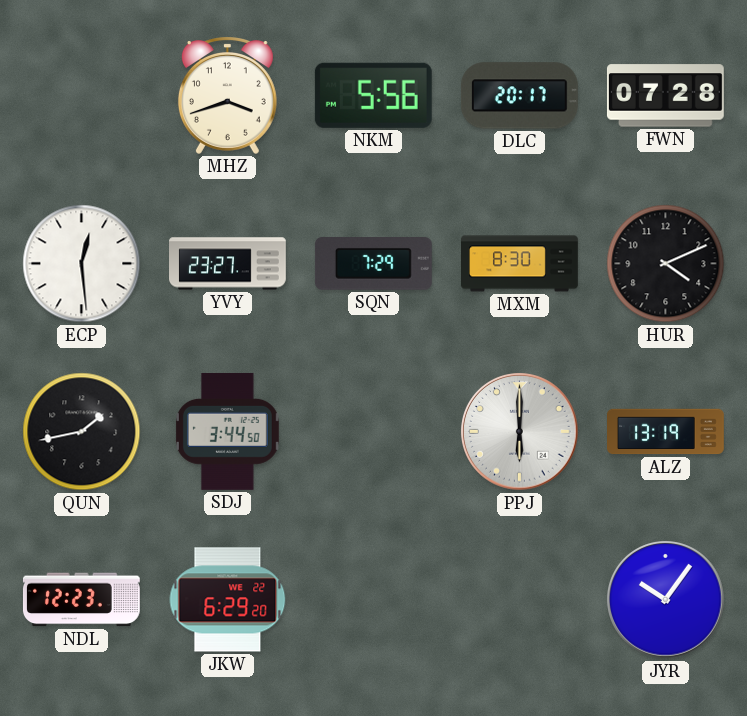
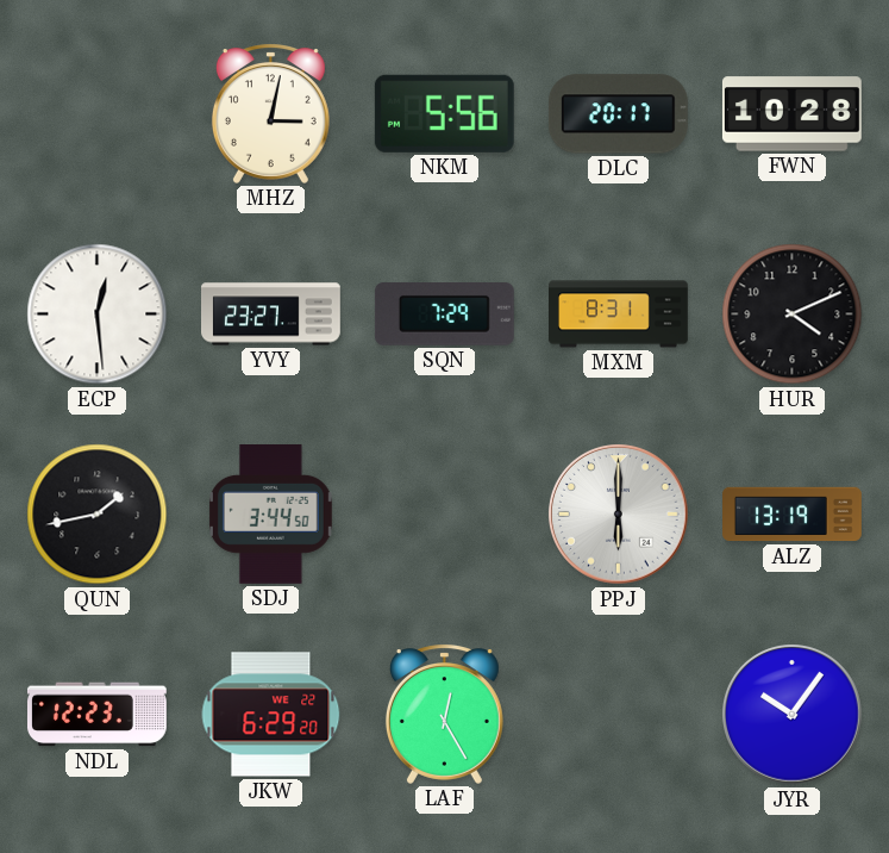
MHZ: 3:42 -> 3:02 (270, 113)
FWN: 07:28 -> 10:28 (791, 114)
MXM: 8:30 -> 8:31 (619, 315)
LAF: none -> 12:25 (444, 714)
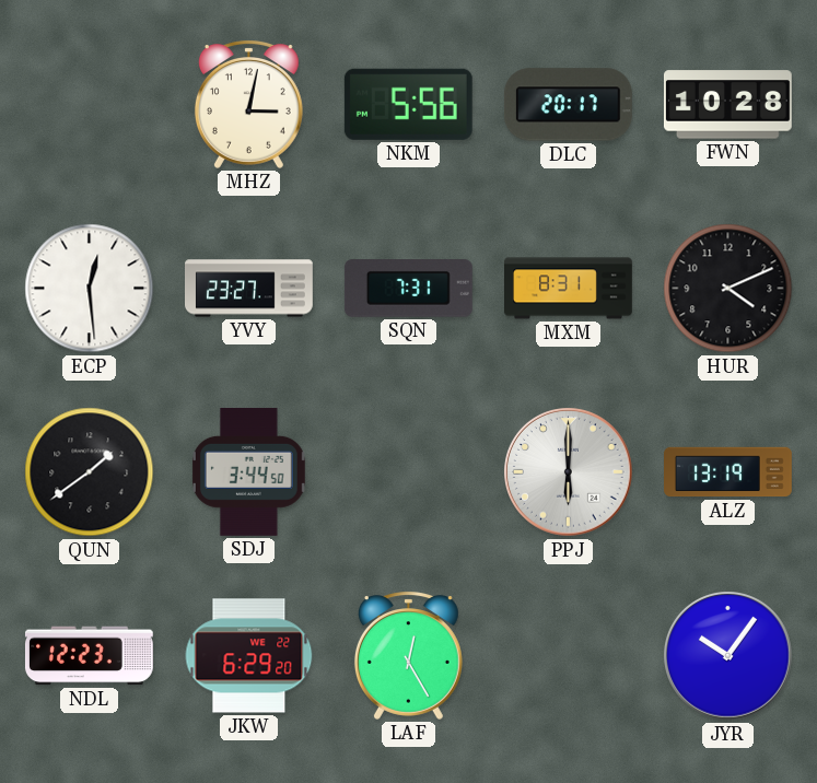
SQN: 7:29 -> 7:31 (408, 289)
QUN: 1:43 -> 1:39 (90, 472)
